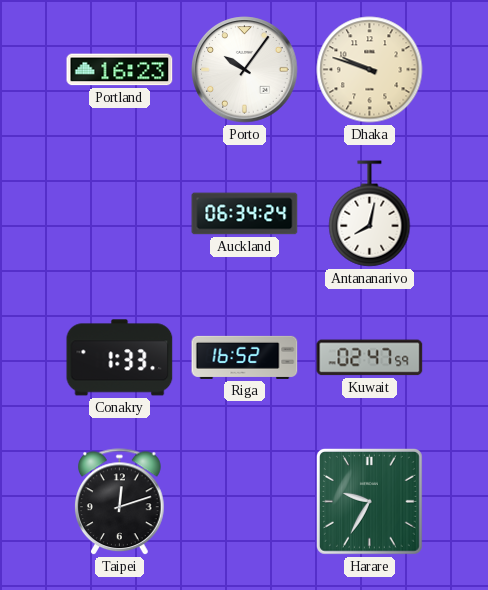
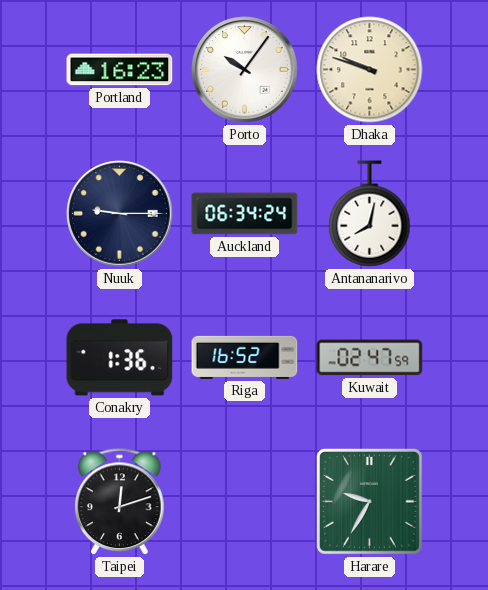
Nuuk: none -> 9:15 (120, 214)
Conakry: 1:33 -> 1:36 (120, 358)
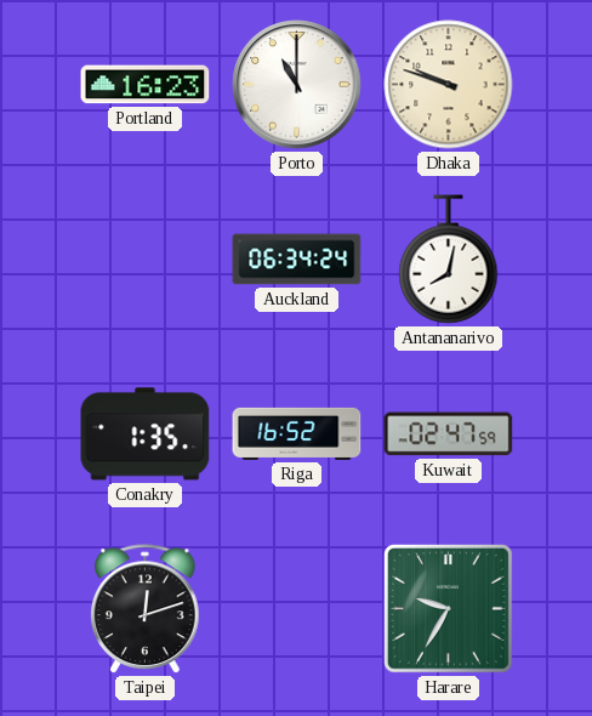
Porto: 10:06 -> 11:00 (297, 85)
Nuuk: 9:15 -> none (120, 214)
Conakry: 1:36 -> 1:35 (146, 434)
